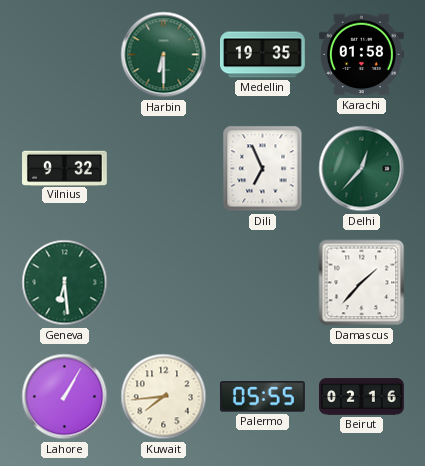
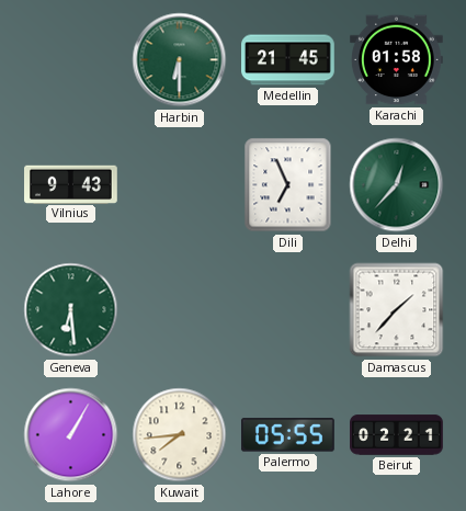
Medellin: 19:35 -> 21:45 (288, 60)
Vilnius: 9:32 -> 9:43 (71, 184)
Beirut: 02:16 -> 02:21 (397, 435)
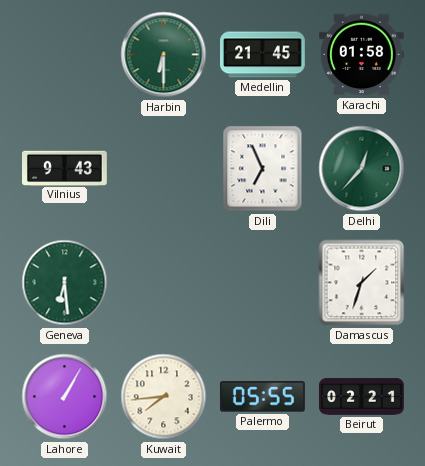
Damascus: 1:37 -> 1:33 (362, 283)
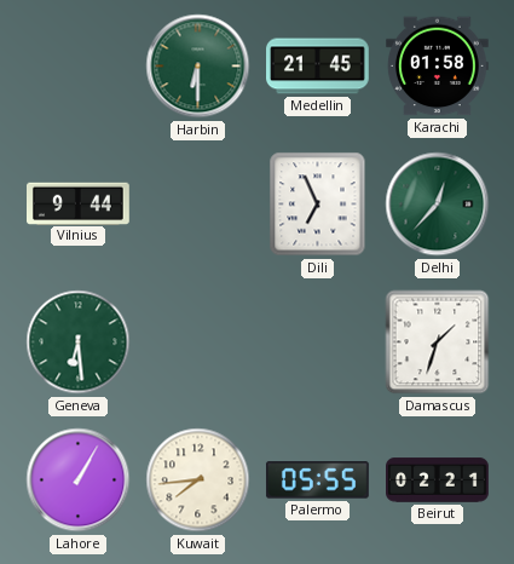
Vilnius: 9:43 -> 9:44 (79, 203)
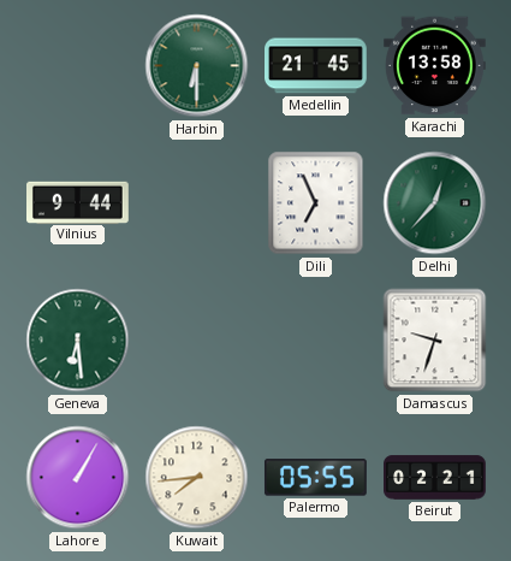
Karachi: 01:58 -> 13:58 (435, 66)
Damascus: 1:33 -> 9:33 (435, 341)
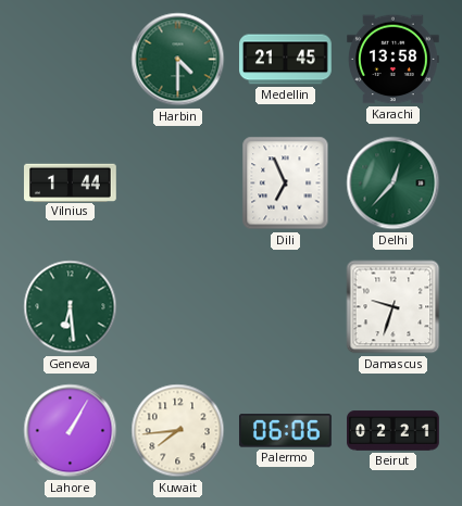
Harbin: 6:30 -> 4:30 (178, 60)
Vilnius: 9:44 -> 1:44 (71, 182)
Palermo: 05:55 -> 06:06 (285, 431)
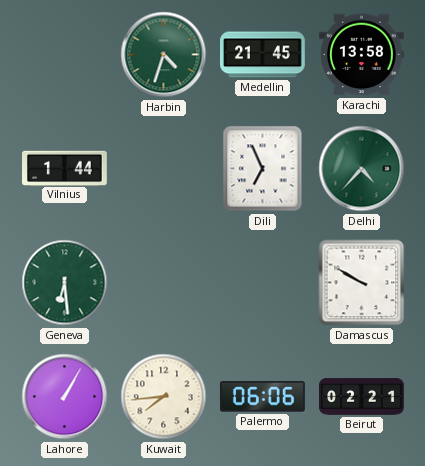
Harbin: 4:30 -> 4:33 (164, 55)
Delhi: 12:37 -> 4:37 (362, 169)
Damascus: 9:33 -> 9:50 (362, 283)
